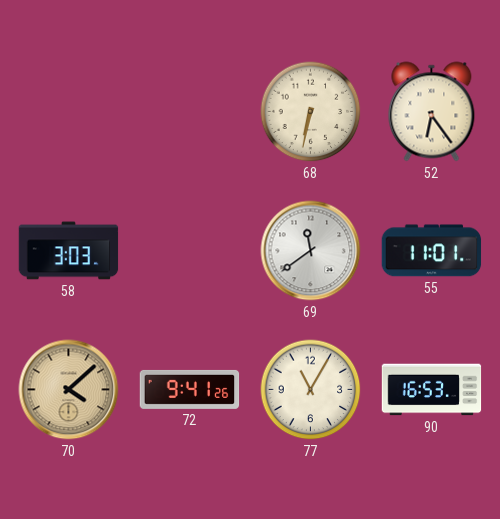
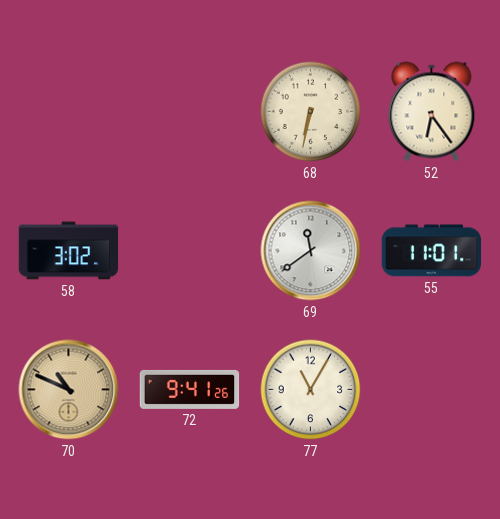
58: 3:03 -> 3:02 (69, 251)
70: 4:08 -> 10:49 (69, 390)
90: 16:53 -> none (432, 390)
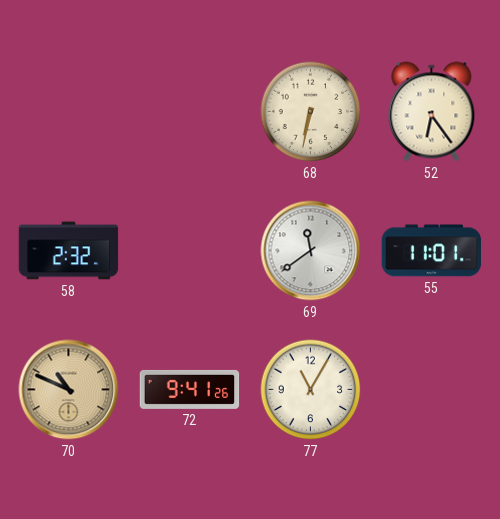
58: 3:02 -> 2:32 (69, 251)
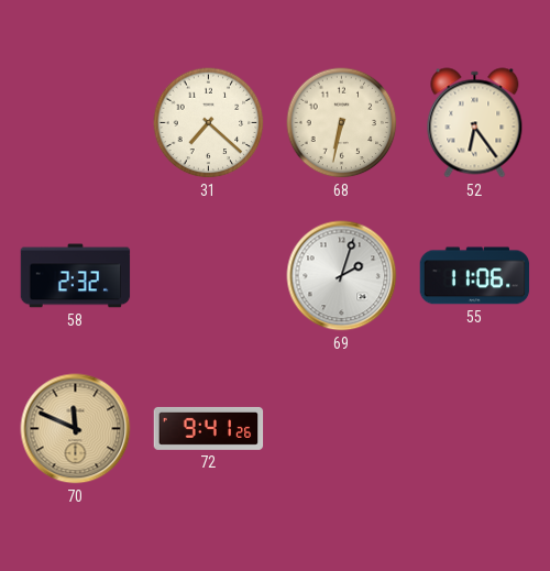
31: none -> 7:22 (209, 123)
69: 11:39 -> 2:03 (342, 276)
55: 11:01 -> 11:06 (475, 276)
70: 10:49 -> 11:49 (76, 429)
77: 11:05 -> none (311, 390)
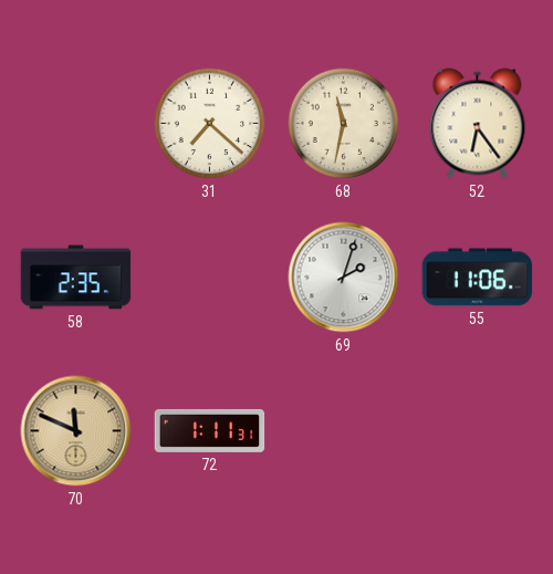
68: 6:32 -> 11:32 (344, 124)
58: 2:32 -> 2:35 (76, 278)
72: 9:41 -> 1:11 (210, 430)
